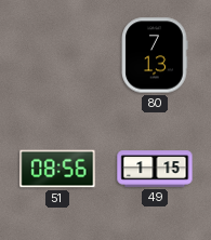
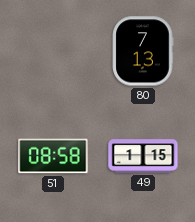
51: 08:56 -> 08:58 (53, 156)
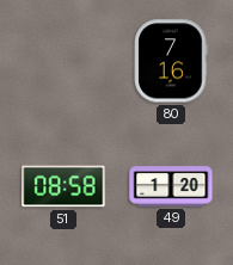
80: 7:13 -> 7:16 (171, 61)
49: 1:15 -> 1:20 (171, 186)
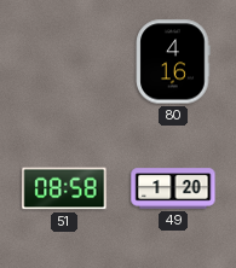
80: 7:16 -> 4:16 (173, 62)
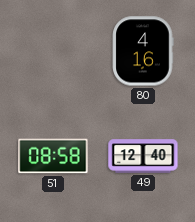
49: 1:20 -> 12:40 (143, 156)
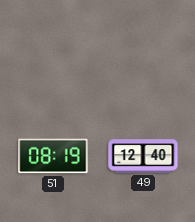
80: 4:16 -> none (143, 51)
51: 08:58 -> 08:19 (53, 156)
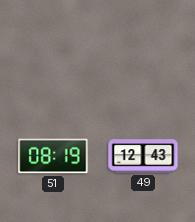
49: 12:40 -> 12:43 (143, 156)
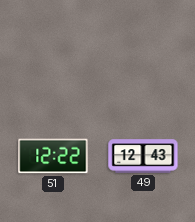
51: 08:19 -> 12:22 (53, 156)
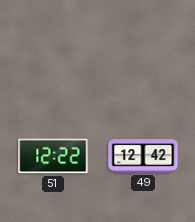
49: 12:43 -> 12:42 (143, 156)
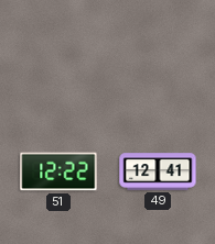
49: 12:42 -> 12:41 (158, 171)
